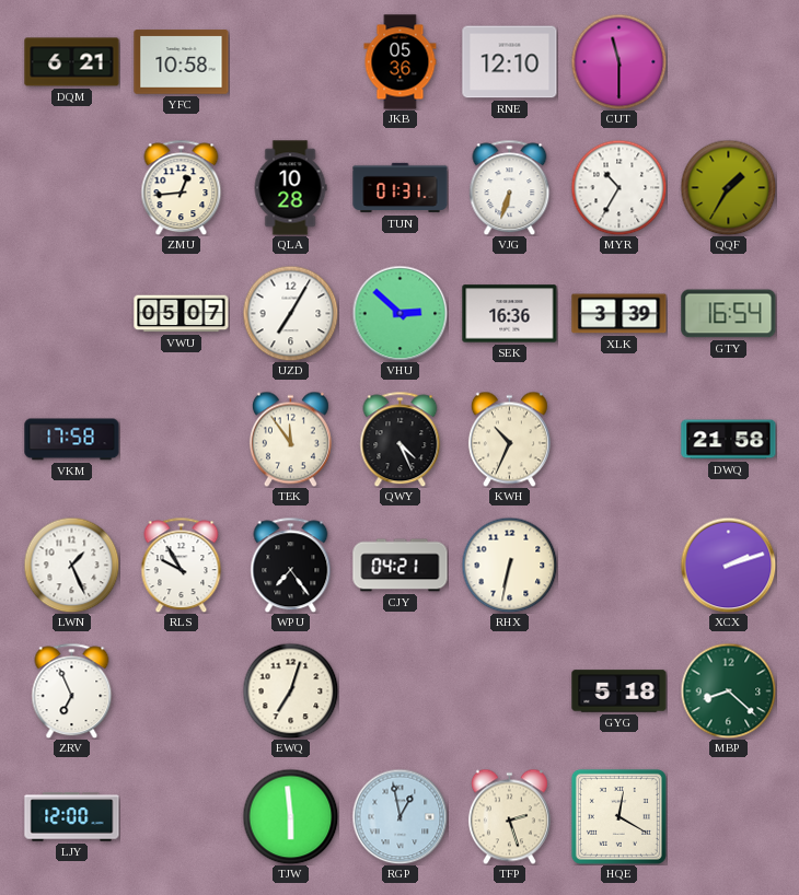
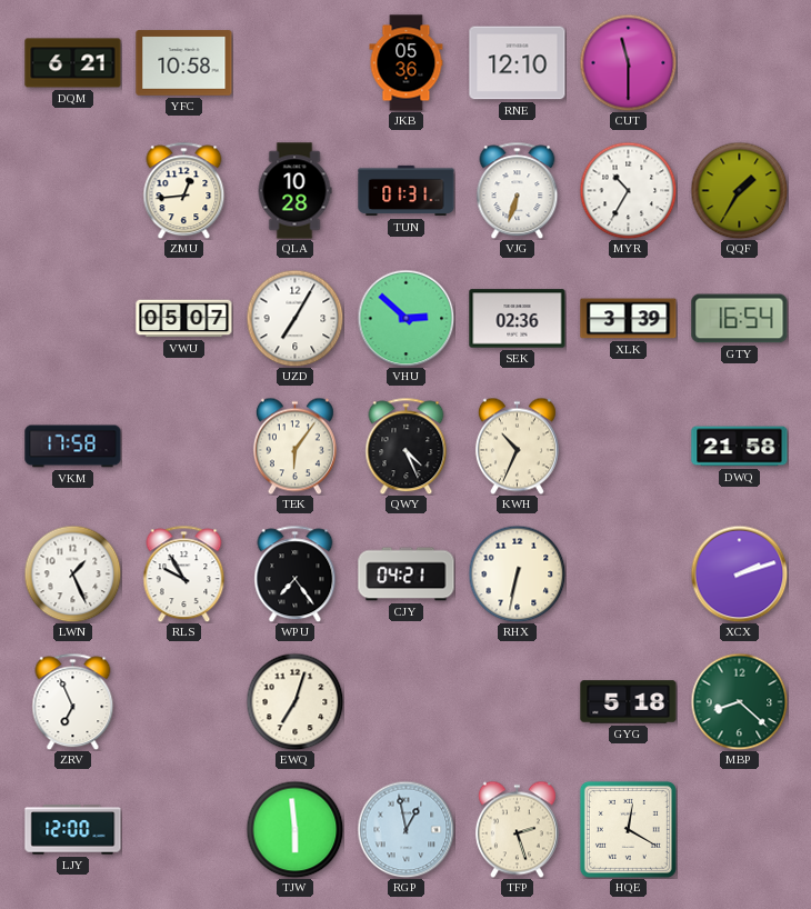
SEK: 16:36 -> 02:36 (518, 319)
TEK: 11:54 -> 6:06 (294, 446)
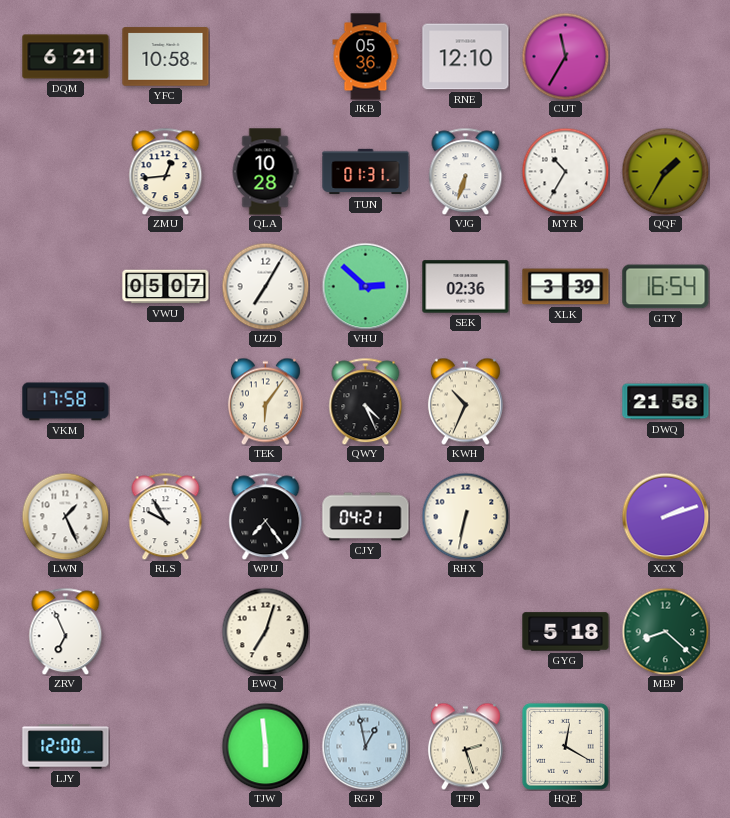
CUT: 11:30 -> 11:35 (565, 56)
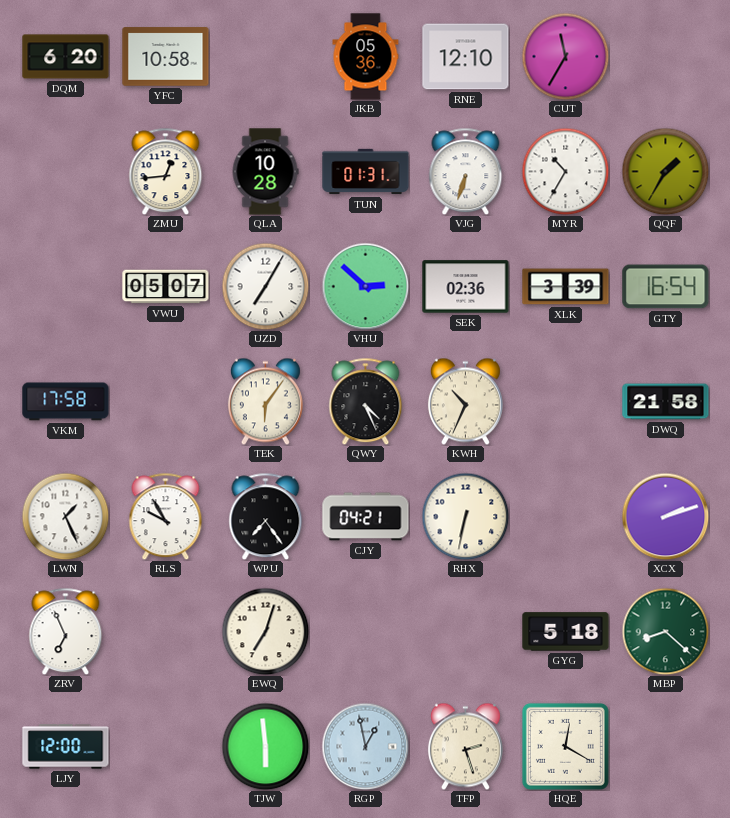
DQM: 6:21 -> 6:20 (66, 57)
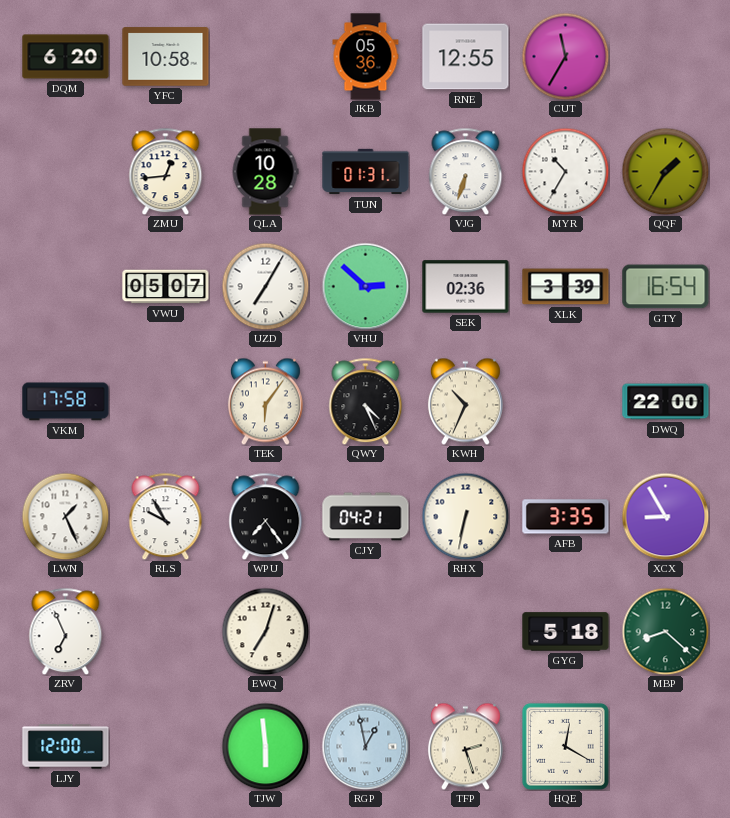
RNE: 12:10 -> 12:55 (466, 57)
DWQ: 21:58 -> 22:00 (666, 402)
AFB: none -> 3:35 (566, 517)
XCX: 2:12 -> 8:55 (665, 516)
